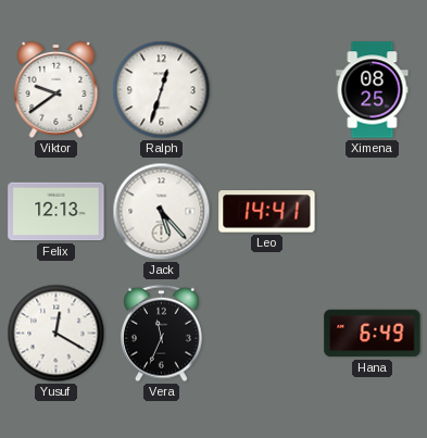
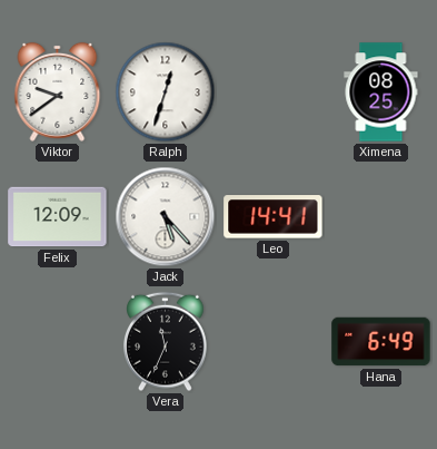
Felix: 12:13 -> 12:09 (58, 217)
Yusuf: 12:20 -> none (56, 334)
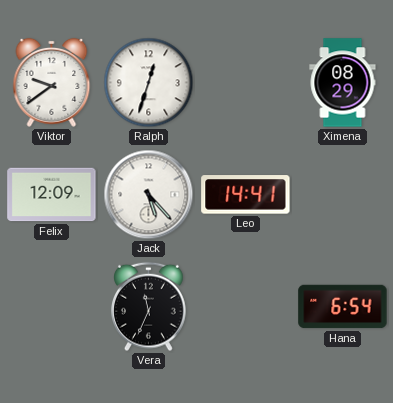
Ximena: 08:25 -> 08:29 (343, 83)
Hana: 6:49 -> 6:54 (343, 307)
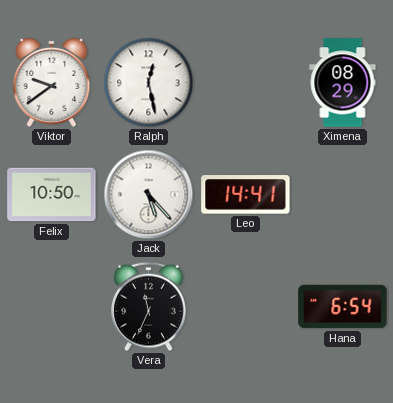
Ralph: 12:33 -> 12:28 (149, 83)
Felix: 12:09 -> 10:50 (52, 195)
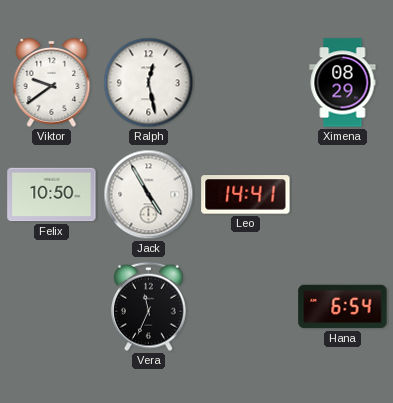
Jack: 5:23 -> 4:55 (149, 195)
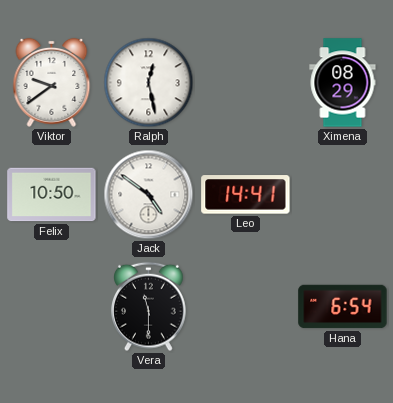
Jack: 4:55 -> 4:51 (149, 195)
Vera: 11:34 -> 11:30 (149, 307)
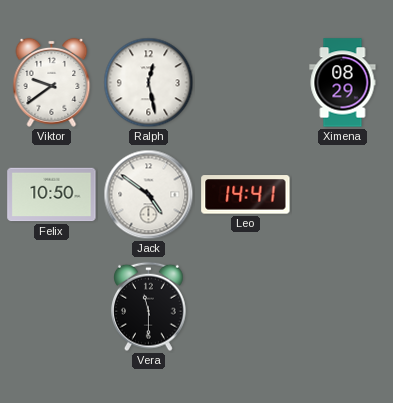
Hana: 6:54 -> none (343, 307)
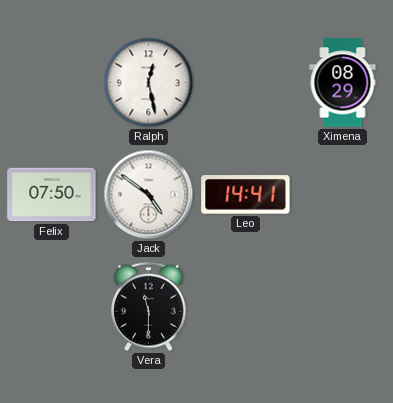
Viktor: 9:39 -> none (52, 82)
Felix: 10:50 -> 07:50 (52, 195)
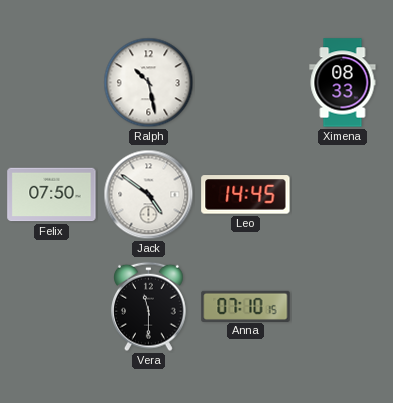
Ralph: 12:28 -> 10:28 (149, 83)
Ximena: 08:29 -> 08:33 (343, 83)
Leo: 14:41 -> 14:45 (246, 195)
Anna: none -> 07:10 (246, 306)
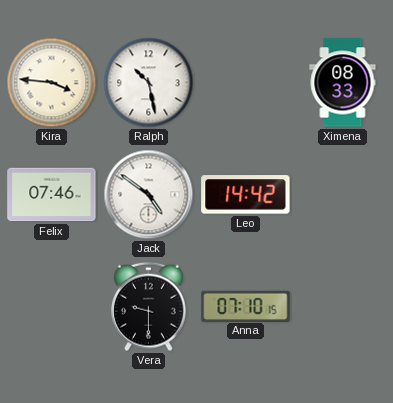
Kira: none -> 3:46 (52, 83)
Felix: 07:50 -> 07:46 (52, 195)
Leo: 14:45 -> 14:42 (246, 195)
Vera: 11:30 -> 9:30 (149, 307)
